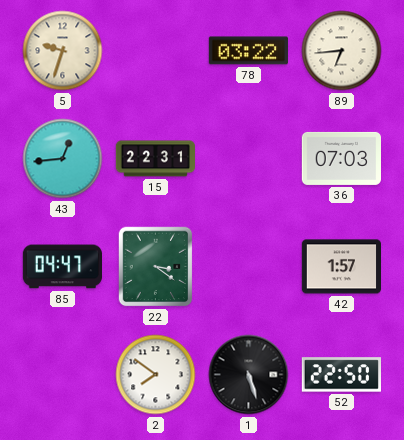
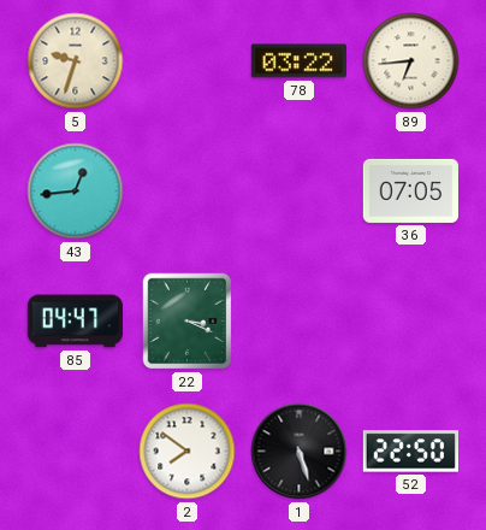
15: 22:31 -> none (155, 159)
36: 07:03 -> 07:05 (410, 190)
22: 3:21 -> 3:19 (188, 322)
42: 1:57 -> none (341, 267)
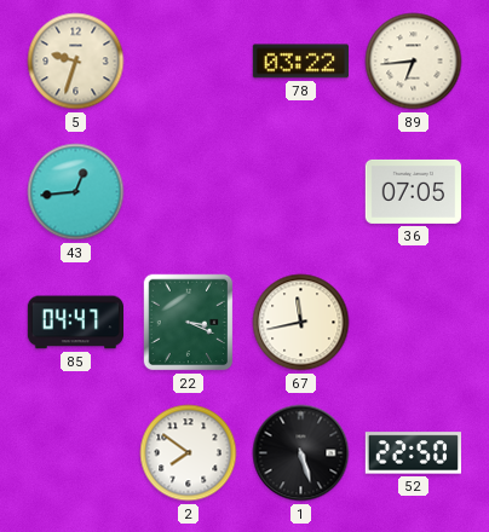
67: none -> 11:43 (301, 323)
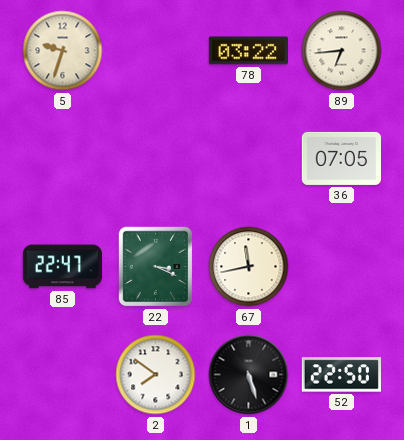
43: 12:44 -> none (76, 192)
85: 04:47 -> 22:47 (62, 267)
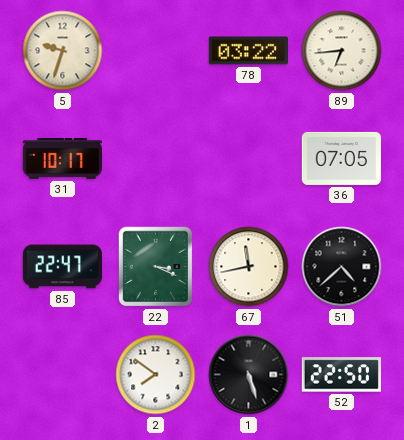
31: none -> 10:17 (62, 158)
51: none -> 4:38 (342, 267)
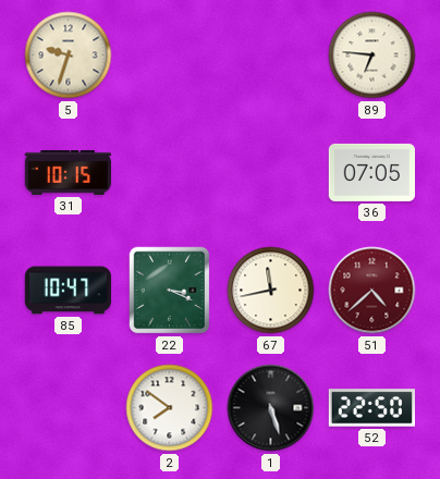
78: 03:22 -> none (248, 51)
89: 6:44 -> 6:46 (372, 56)
31: 10:17 -> 10:15 (68, 172)
85: 22:47 -> 10:47 (68, 291)
51 dial: black -> burgundy (372, 291)
